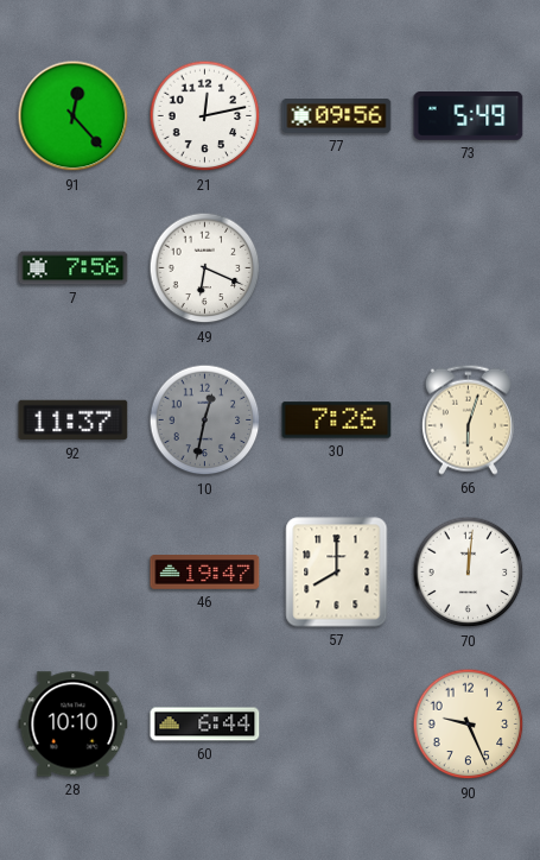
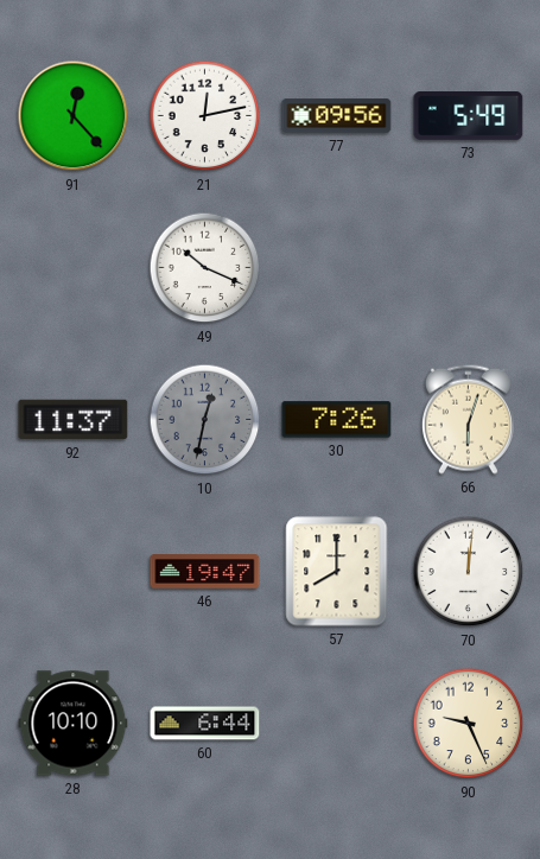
7: 7:56 -> none (74, 268)
49: 6:19 -> 10:19 (205, 268)
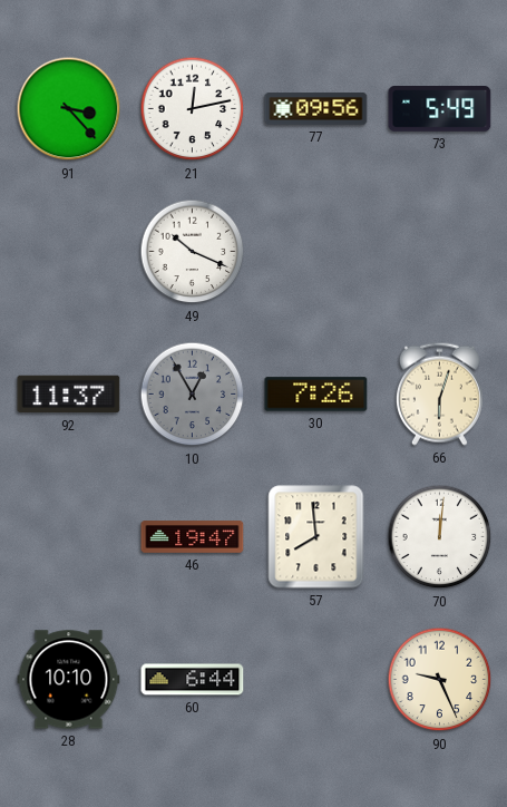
91: 12:23 -> 3:23 (69, 109)
10: 12:32 -> 12:55 (193, 395)
57: 8:00 -> 7:59 (316, 537)
